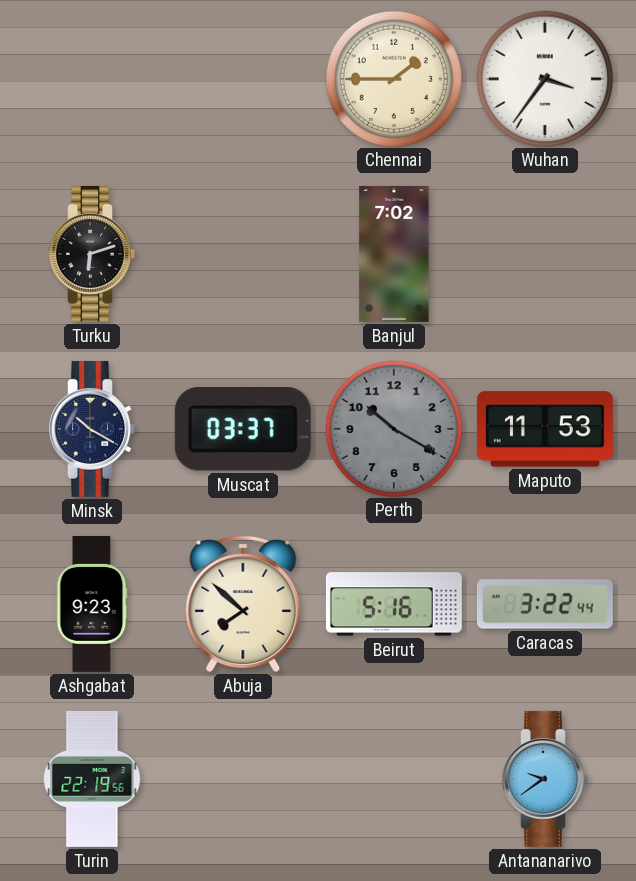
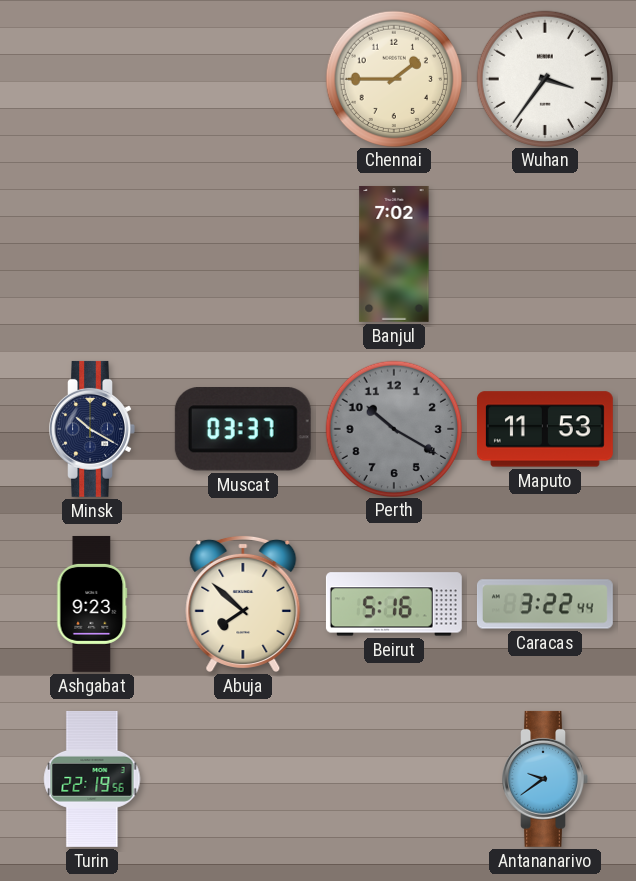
Turku: 6:12 -> none (92, 254)
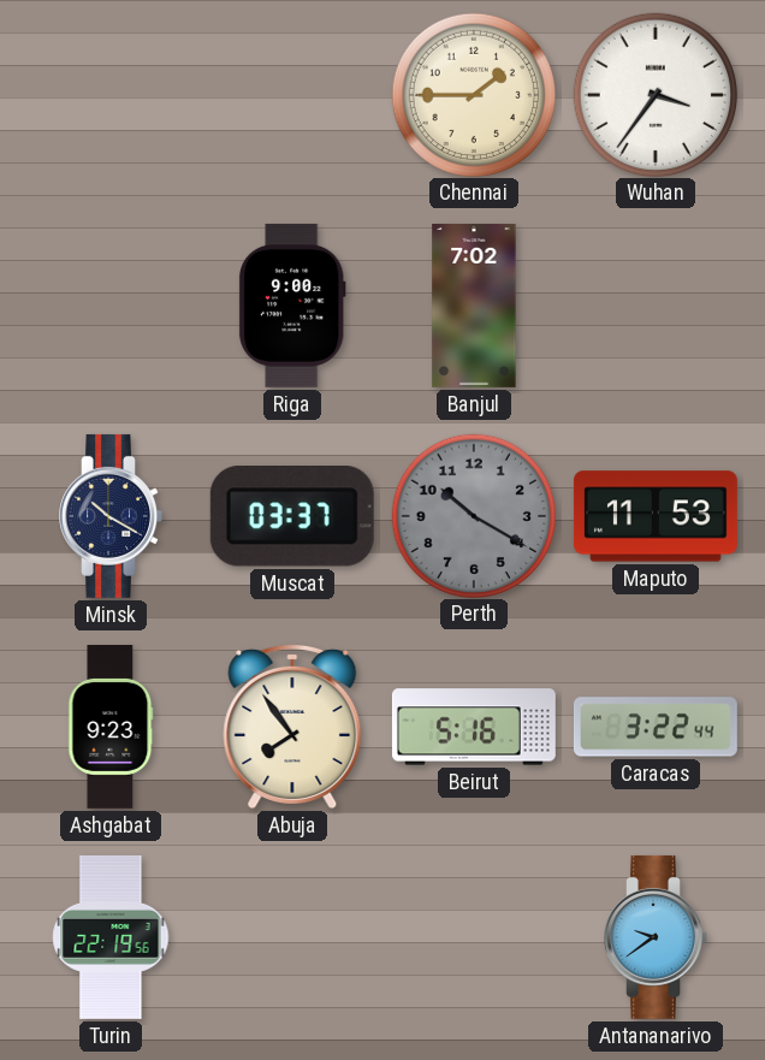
Riga: none -> 9:00 (292, 306)
Abuja: 7:52 -> 7:54 (292, 726)
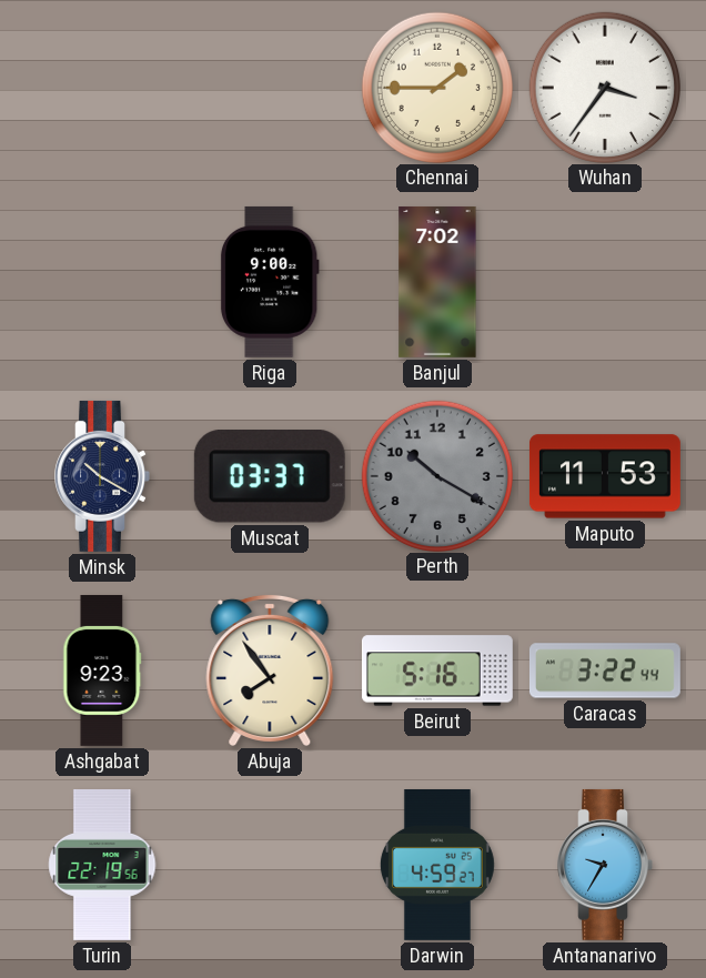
Darwin: none -> 4:59 (437, 865)
Antananarivo: 9:39 -> 9:35 (605, 865)
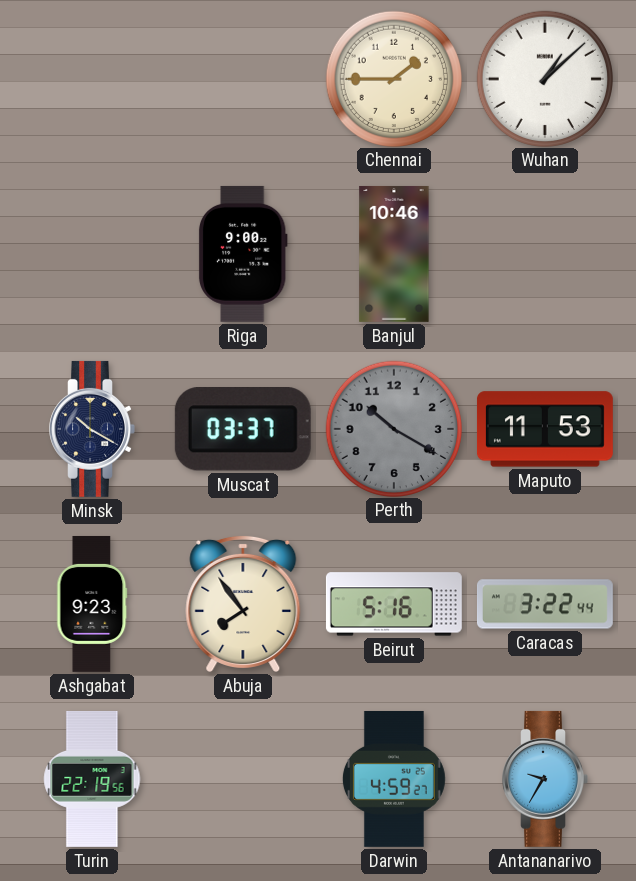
Wuhan: 3:36 -> 1:08 (544, 78)
Banjul: 7:02 -> 10:46 (394, 254)
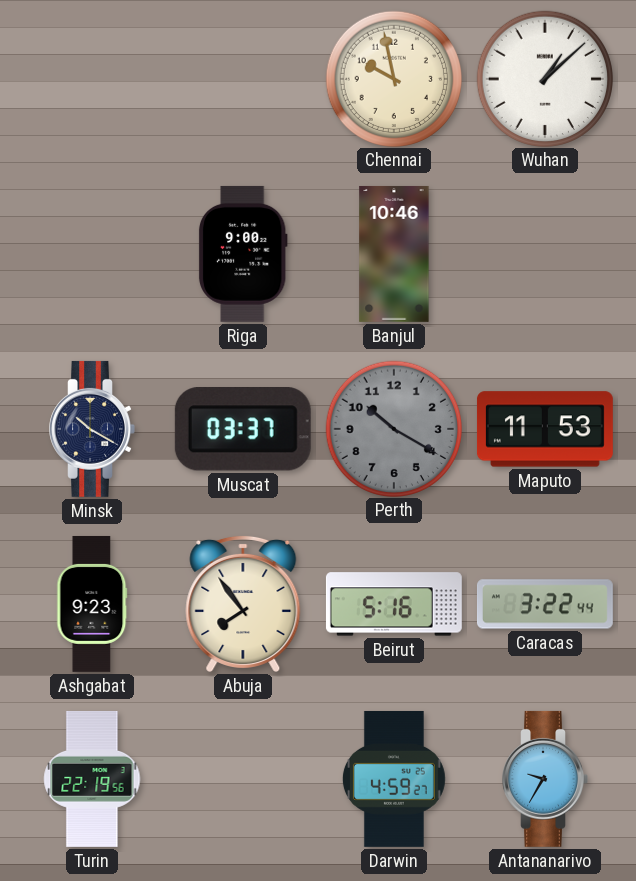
Chennai: 1:45 -> 9:58 (393, 78)
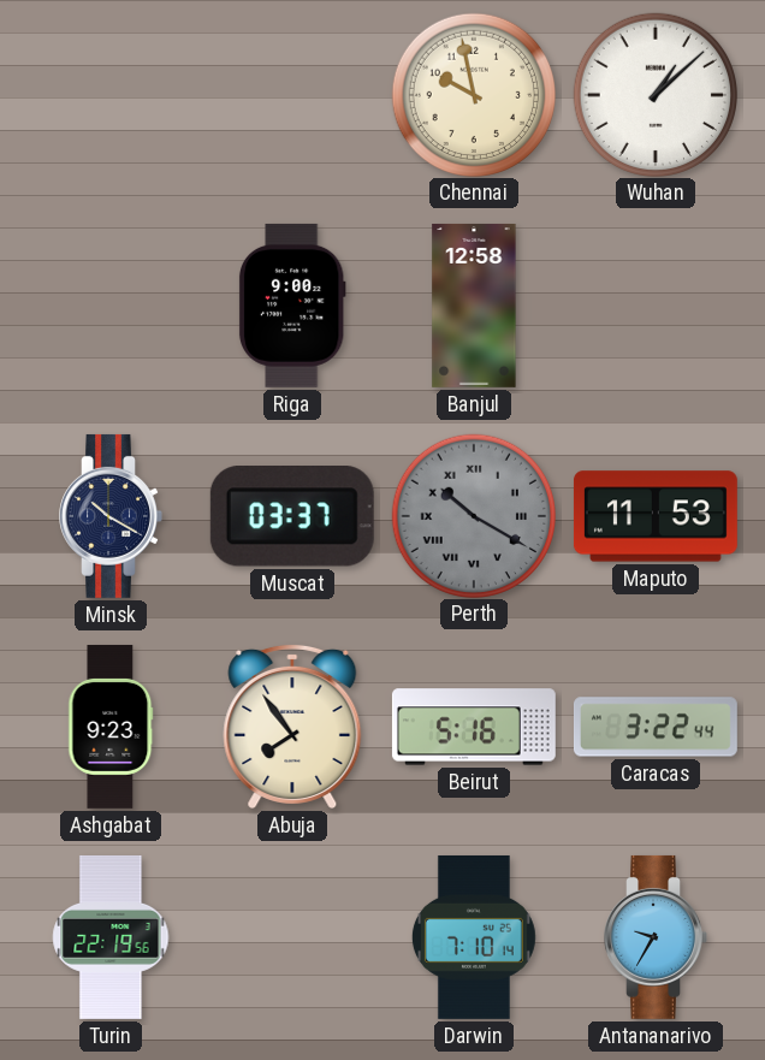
Banjul: 10:46 -> 12:58 (474, 306)
Perth numerals: Arabic -> Roman (473, 515)
Darwin: 4:59 -> 7:10 (474, 937)
